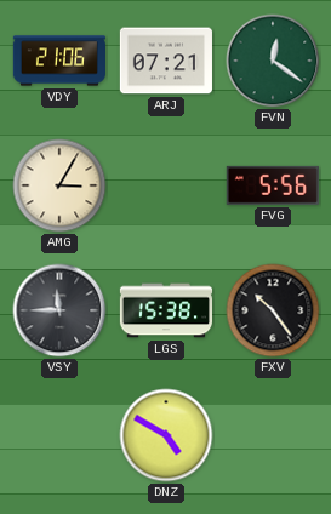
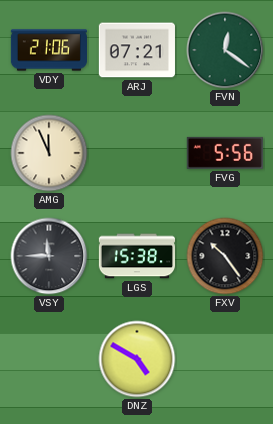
AMG: 3:05 -> 11:56 (49, 153)
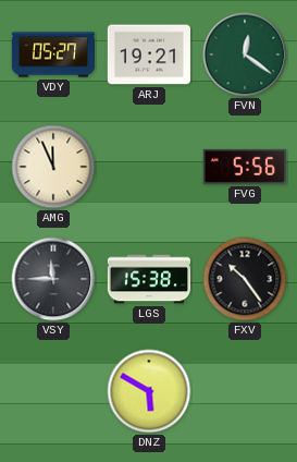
VDY: 21:06 -> 05:27 (52, 54)
ARJ: 07:21 -> 19:21 (149, 54)
DNZ: 4:50 -> 5:50 (149, 391)
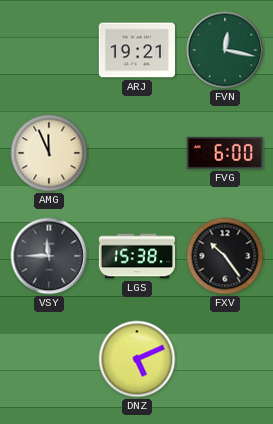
VDY: 05:27 -> none (52, 54)
FVN: 12:21 -> 12:17 (225, 50)
FVG: 5:56 -> 6:00 (225, 153)
DNZ: 5:50 -> 5:11 (137, 359)
